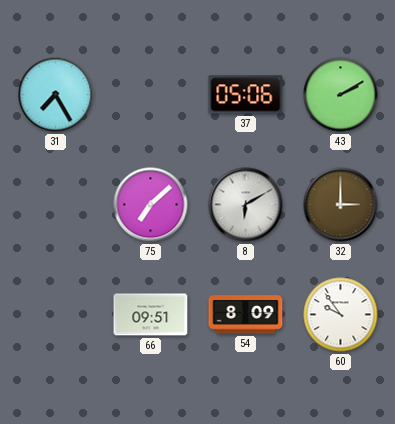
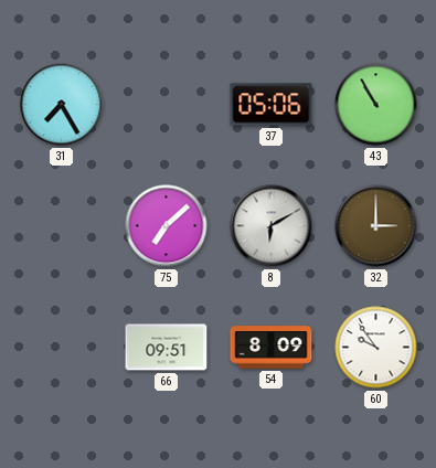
43: 2:10 -> 10:55 (376, 105)
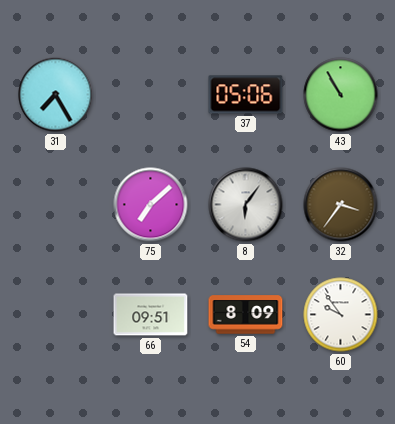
8: 6:10 -> 6:06 (246, 205)
32: 3:00 -> 3:36 (341, 205)
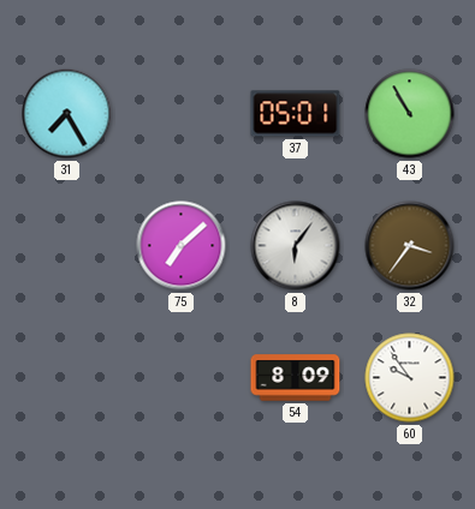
37: 05:06 -> 05:01 (296, 114)
66: 09:51 -> none (151, 315)
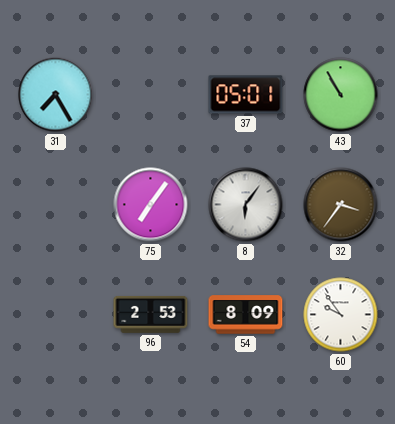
75: 7:08 -> 7:06 (151, 205)
96: none -> 2:53 (151, 314)
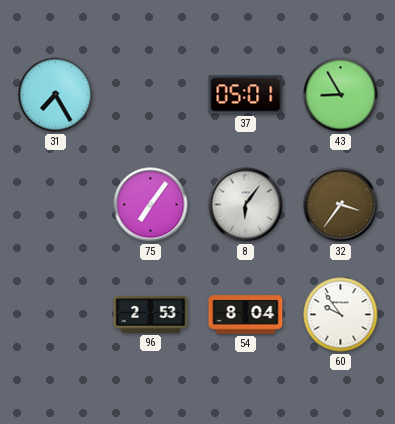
43: 10:55 -> 8:55 (341, 95)
54: 8:09 -> 8:04 (246, 315)
